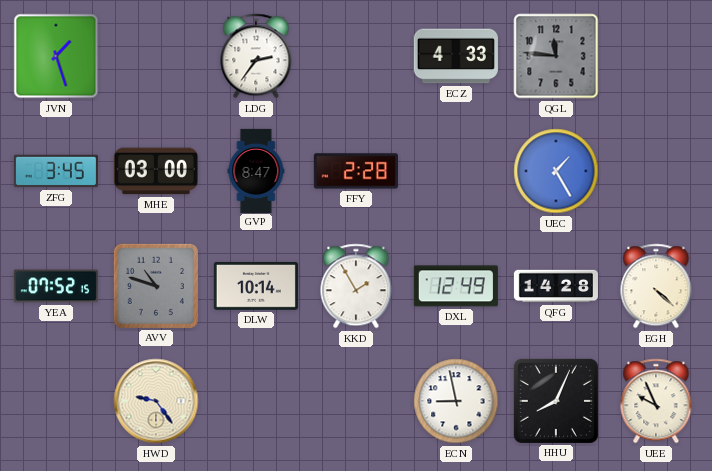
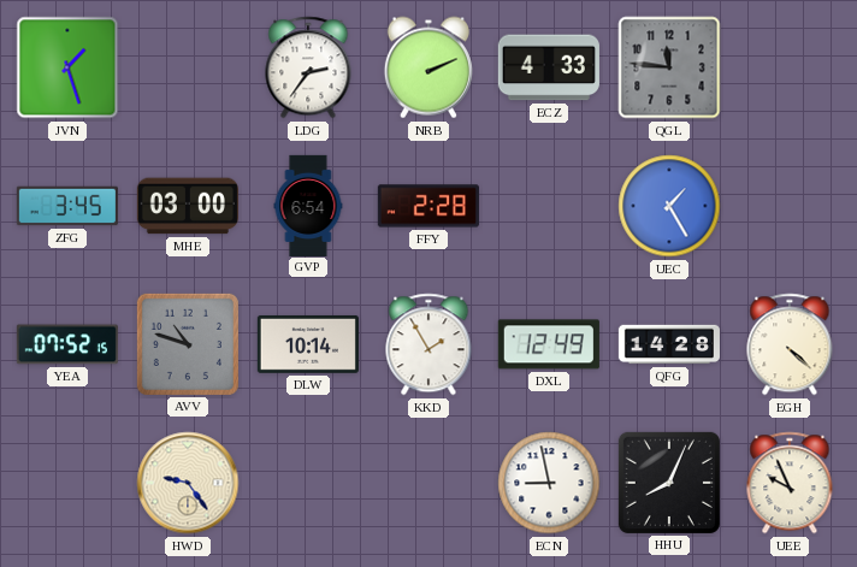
NRB: none -> 2:11 (428, 67)
GVP: 8:47 -> 6:54 (308, 205)
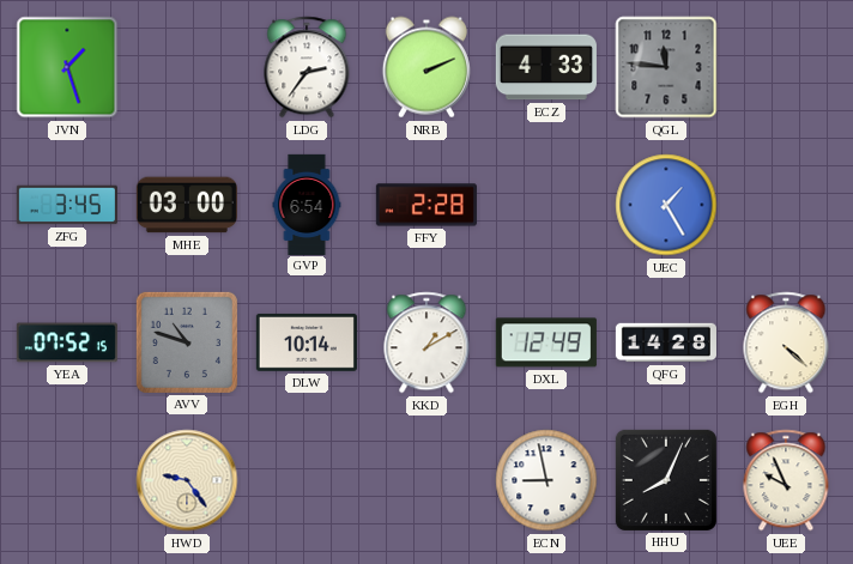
KKD: 1:55 -> 1:10 (426, 342)
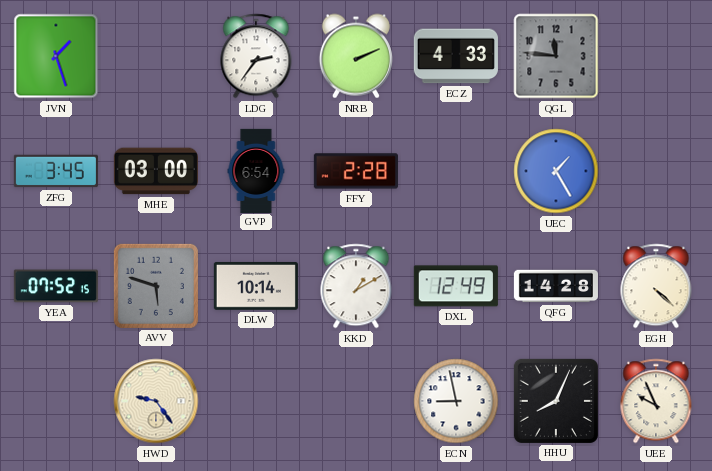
AVV: 10:48 -> 5:48 (156, 286)
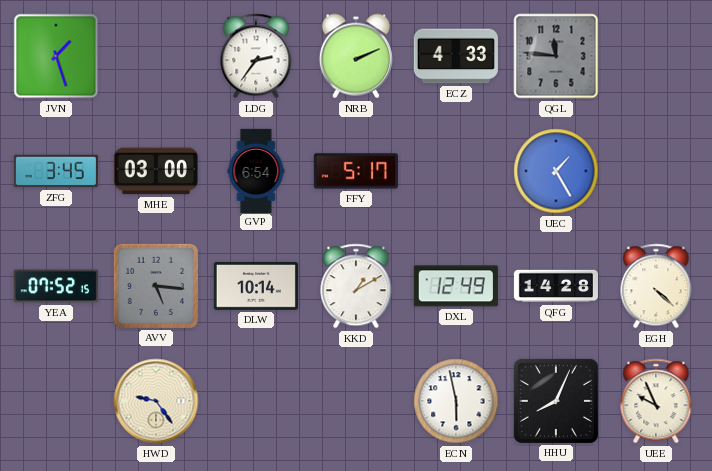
FFY: 2:28 -> 5:17 (356, 171)
AVV: 5:48 -> 5:16 (156, 286)
ECN: 8:58 -> 5:58 (456, 401)
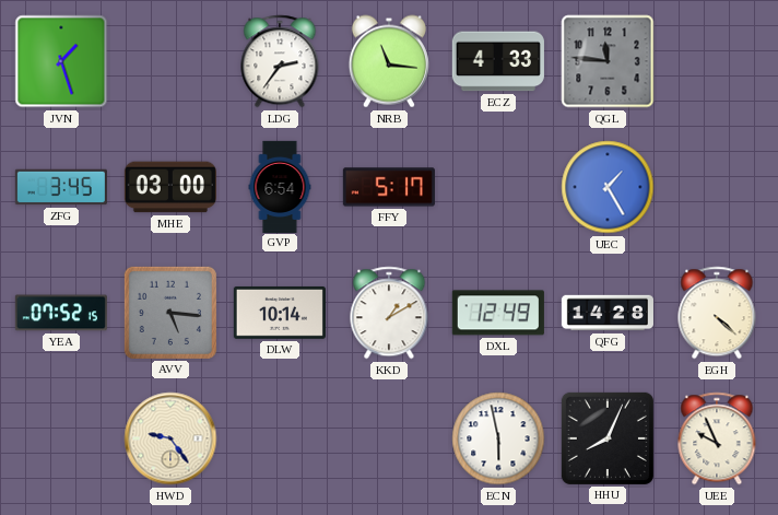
NRB: 2:11 -> 11:16 (389, 61)
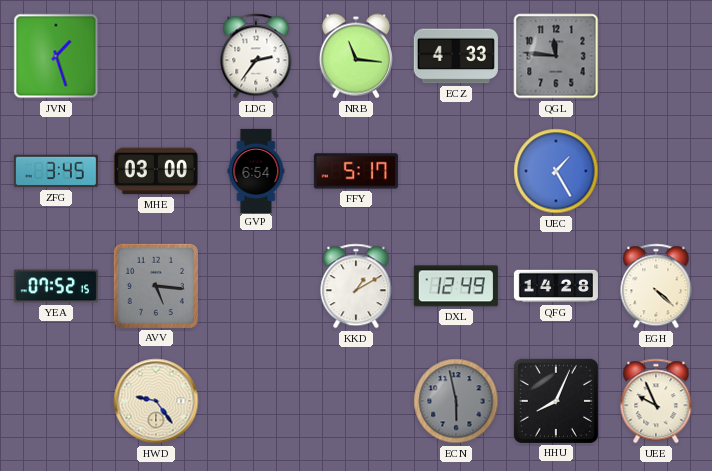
DLW: 10:14 -> none (280, 313)
ECN dial: white -> grey (456, 401)
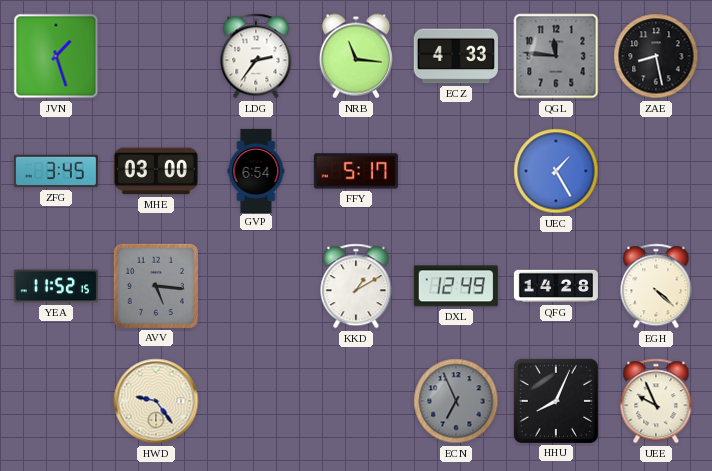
ZAE: none -> 8:28 (656, 56)
YEA: 07:52 -> 11:52 (56, 286)
ECN: 5:58 -> 6:56 (456, 401)
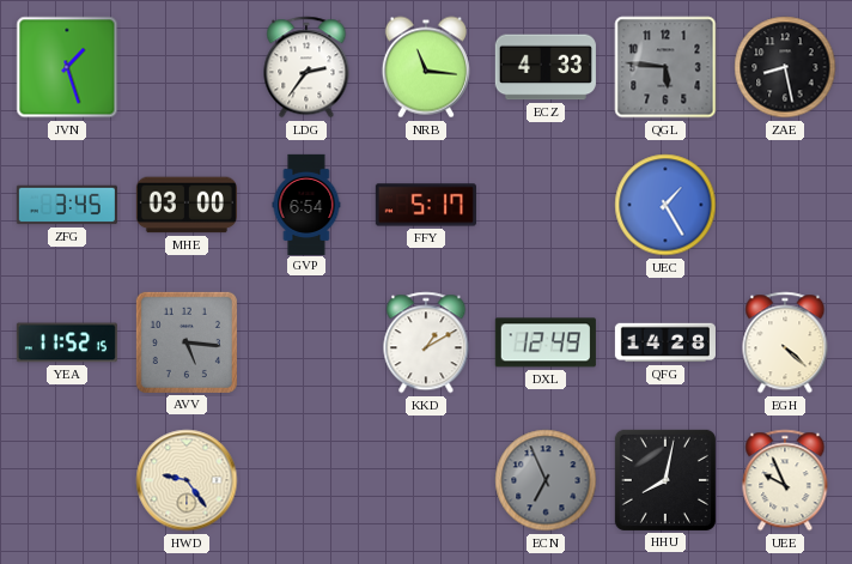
QGL: 11:46 -> 5:46 (665, 67)
HHU: 8:04 -> 8:02 (665, 480)
